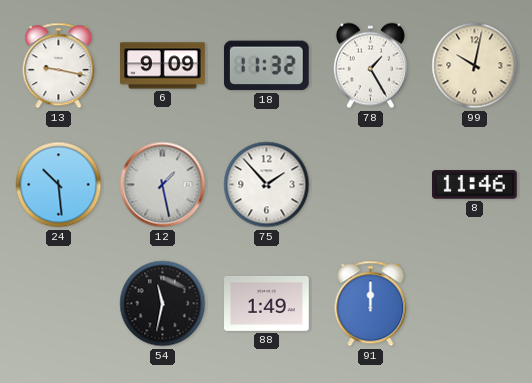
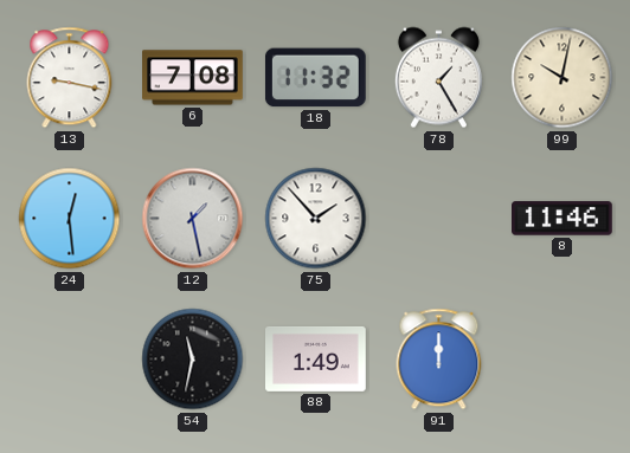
6: 9:09 -> 7:08 (193, 78)
24: 10:29 -> 12:29 (70, 219)
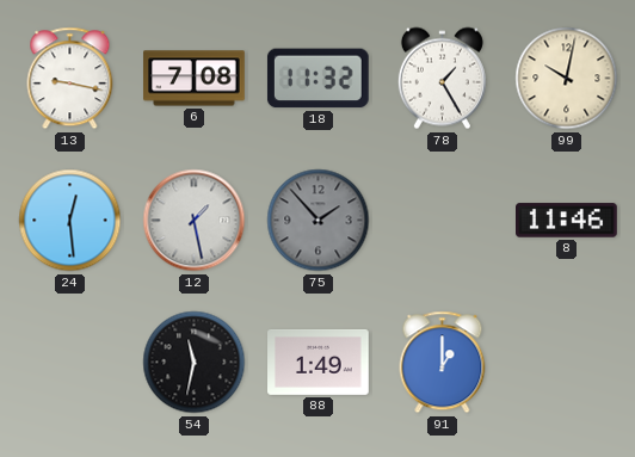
75 dial: white -> grey (319, 221)
91: 12:00 -> 1:00 (443, 363)
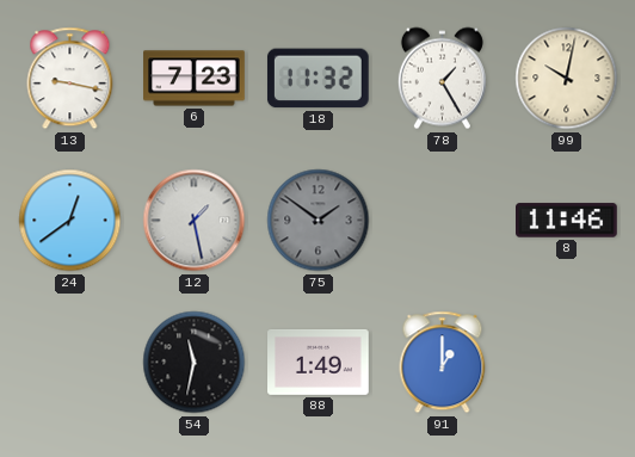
6: 7:08 -> 7:23 (195, 79)
24: 12:29 -> 12:39 (70, 221)
75: 1:53 -> 1:51 (319, 221)
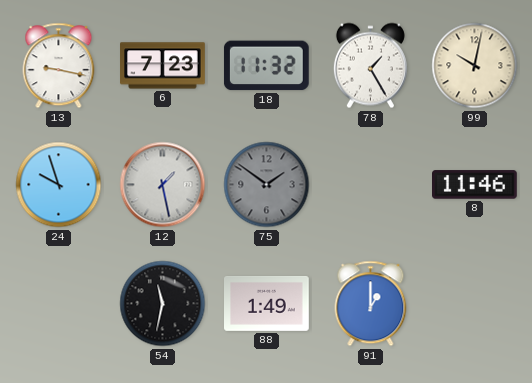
24: 12:39 -> 9:57 (59, 185)
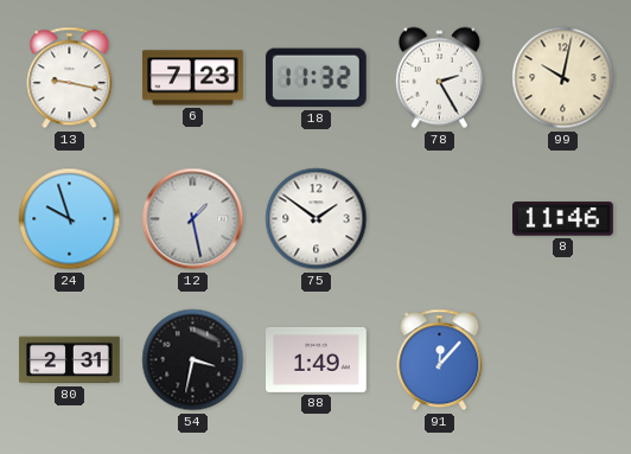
78: 1:25 -> 2:25 (439, 78)
75 dial: grey -> white (317, 219)
80: none -> 2:31 (70, 360)
54: 11:32 -> 3:32 (193, 360)
91: 1:00 -> 12:07 (440, 360)
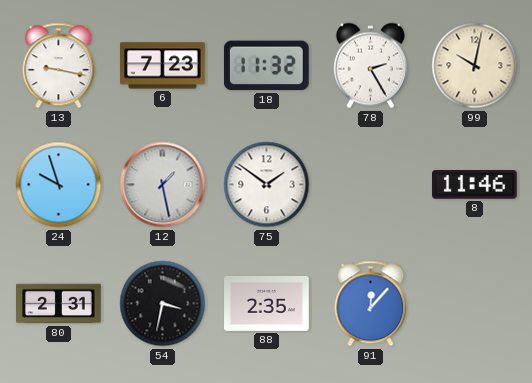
88: 1:49 -> 2:35 (267, 303)
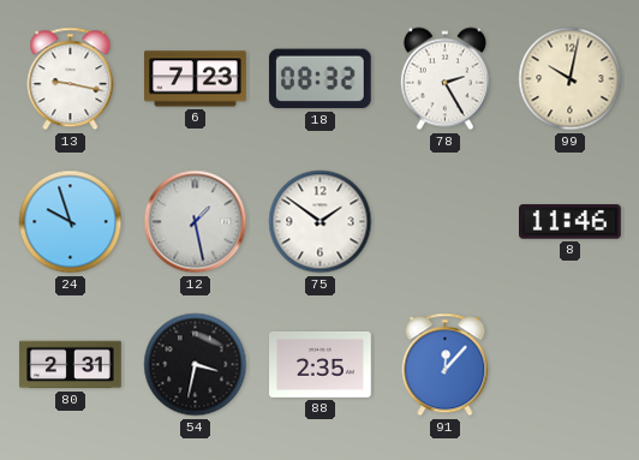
18: 11:32 -> 08:32 (319, 79)
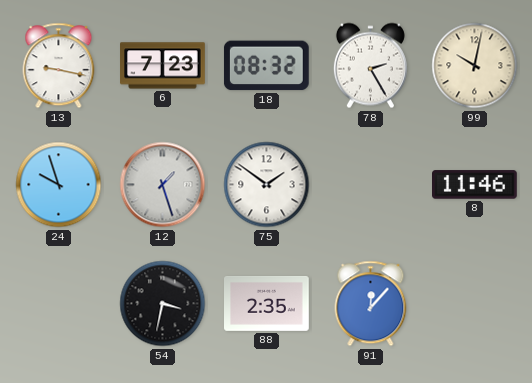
12: 1:28 -> 1:27 (163, 185)
80: 2:31 -> none (71, 365)
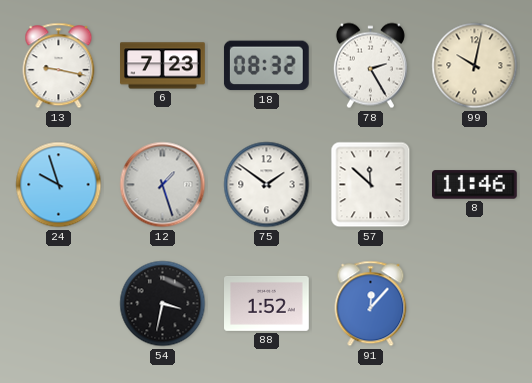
57: none -> 11:52 (371, 185)
88: 2:35 -> 1:52 (267, 303)
